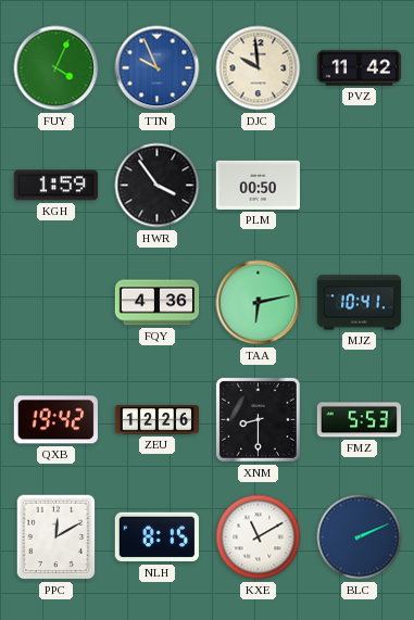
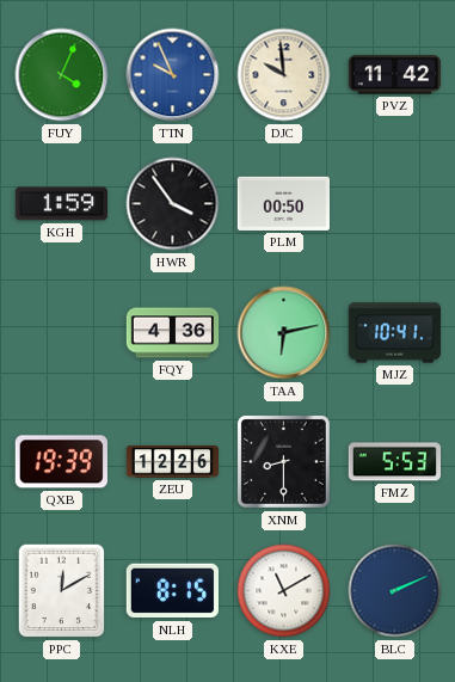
QXB: 19:42 -> 19:39 (61, 462)
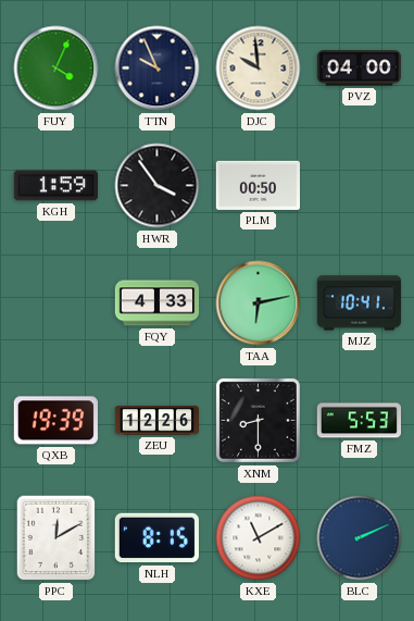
TTN dial: blue -> navy (158, 69)
PVZ: 11:42 -> 04:00 (359, 69)
FQY: 4:36 -> 4:33 (158, 303)
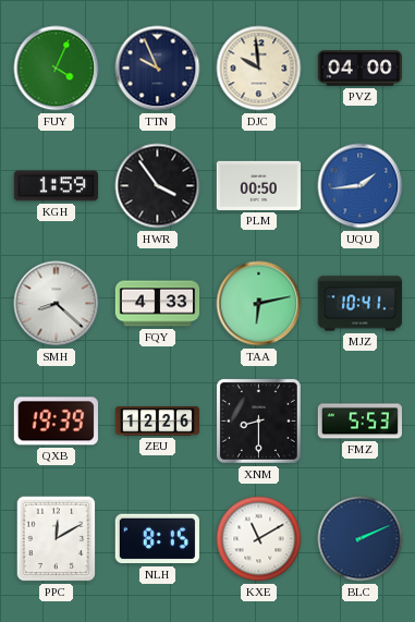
UQU: none -> 1:44 (361, 186)
SMH: none -> 8:22 (57, 304)
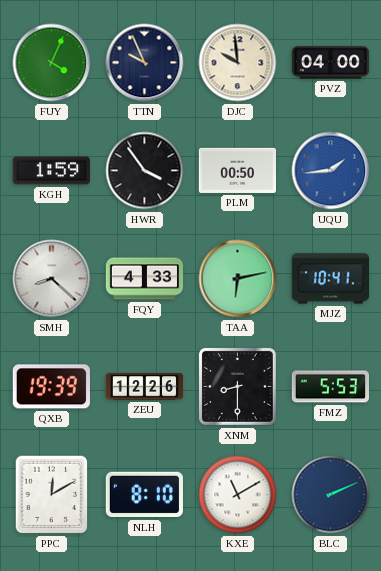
NLH: 8:15 -> 8:10 (144, 495)
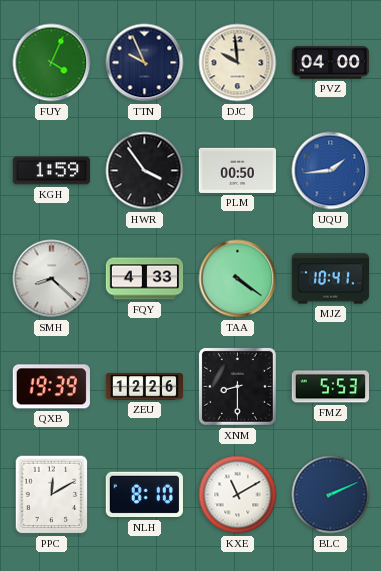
TAA: 6:13 -> 4:21 (238, 279)
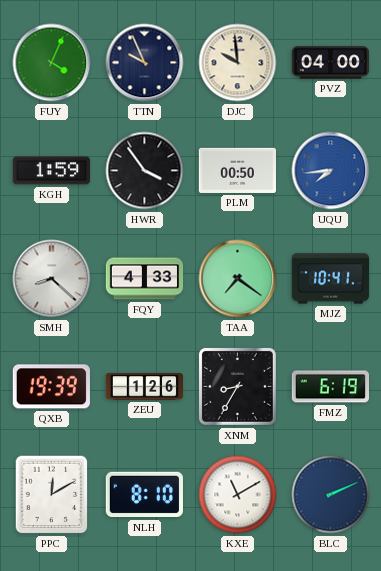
UQU: 1:44 -> 7:44 (331, 171)
TAA: 4:21 -> 7:21 (238, 279)
ZEU: 12:26 -> 1:26 (144, 387)
XNM: 8:30 -> 8:35 (237, 386)
FMZ: 5:53 -> 6:19 (330, 387)
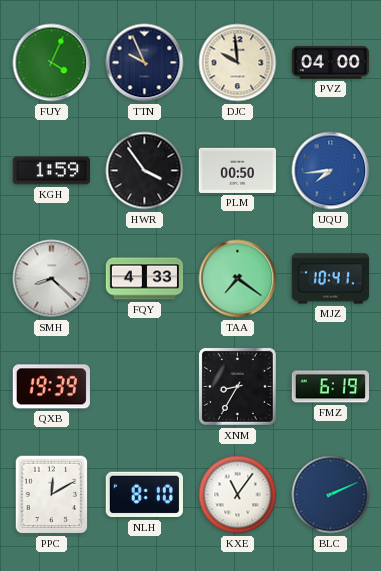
ZEU: 1:26 -> none (144, 387)
KXE: 11:10 -> 11:06 (238, 495)
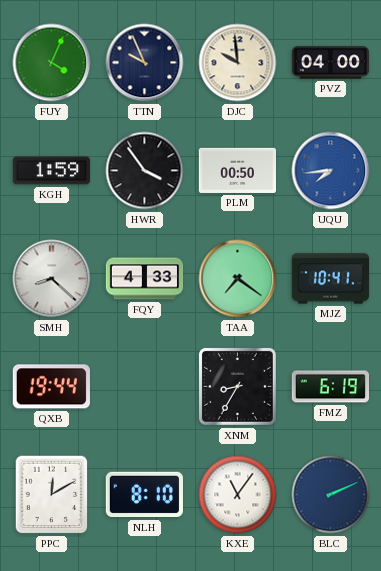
QXB: 19:39 -> 19:44 (51, 387)
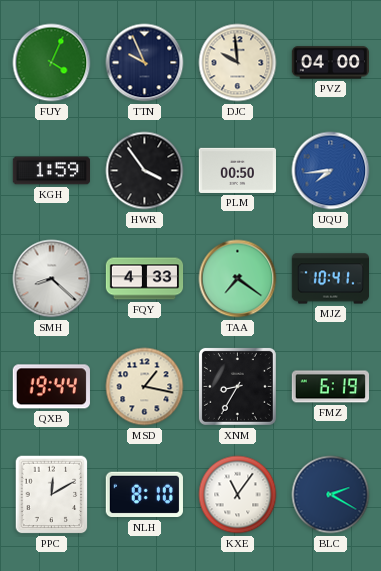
MSD: none -> 1:17 (145, 387)
BLC: 2:11 -> 2:20 (331, 495)
